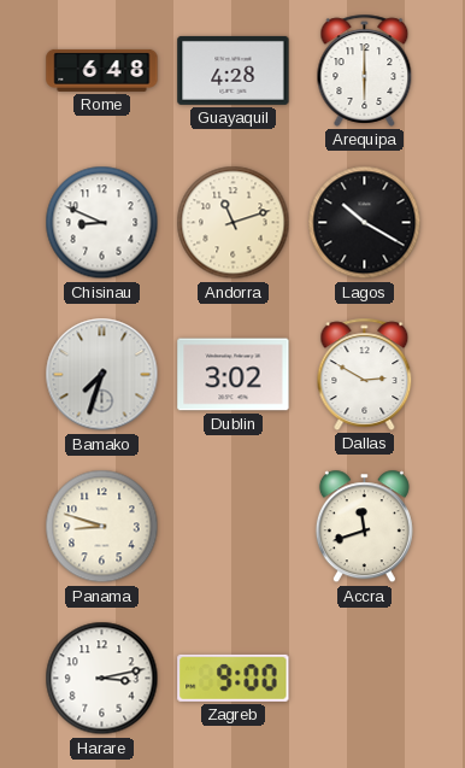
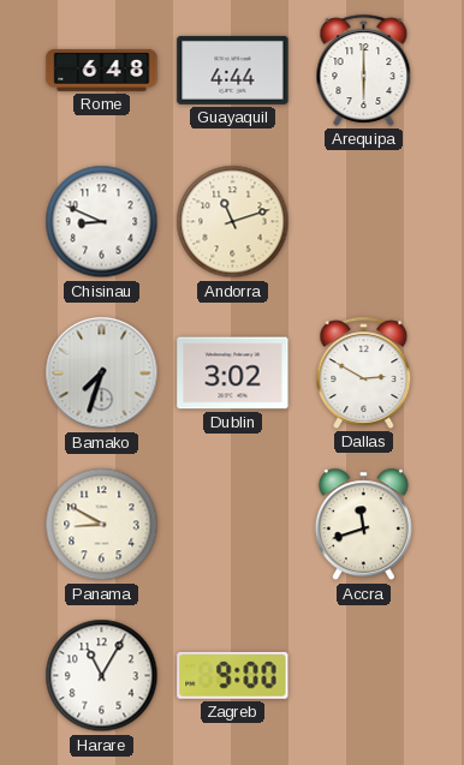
Guayaquil: 4:28 -> 4:44 (233, 70)
Lagos: 10:20 -> none (365, 223)
Panama: 8:48 -> 8:50 (102, 525)
Harare: 3:13 -> 11:05 (102, 676)
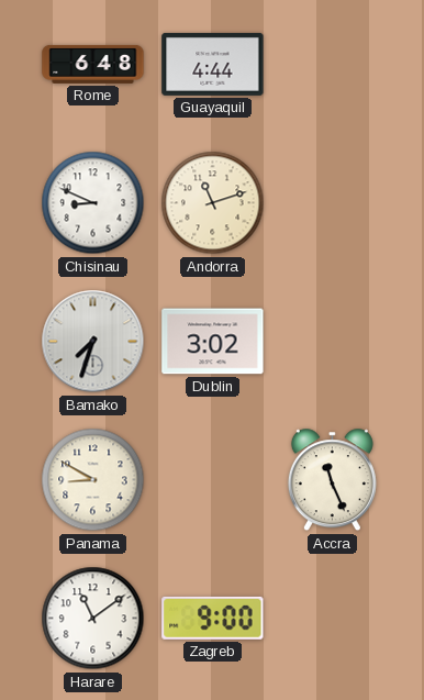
Arequipa: 6:00 -> none (364, 70)
Dallas: 2:50 -> none (364, 372)
Accra: 11:42 -> 11:26 (332, 480)
Harare: 11:05 -> 11:09 (93, 619)
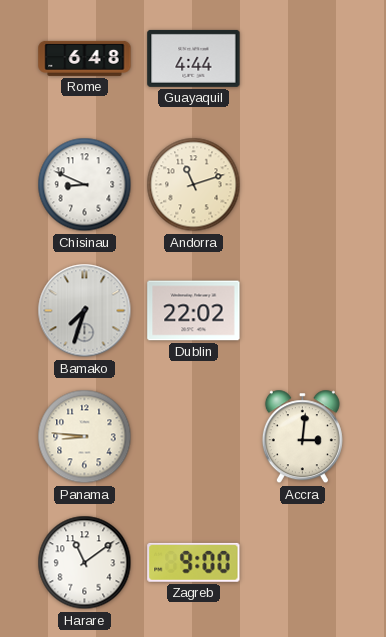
Dublin: 3:02 -> 22:02 (194, 311)
Panama: 8:50 -> 8:46 (85, 437)
Accra: 11:26 -> 3:01 (302, 437)
